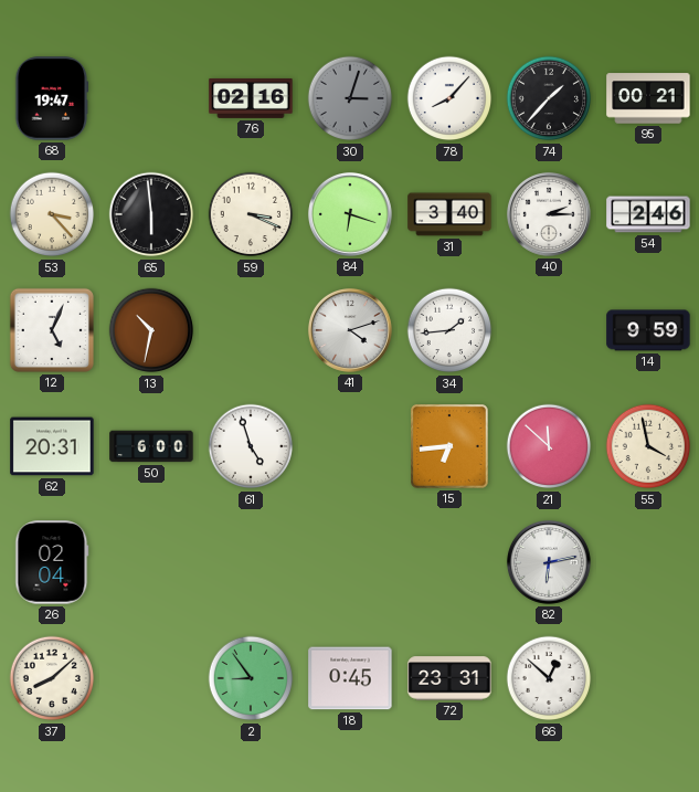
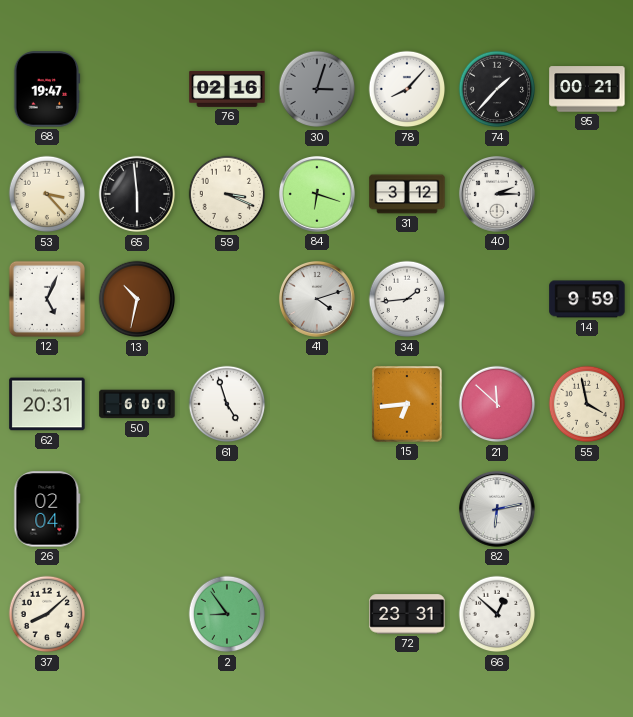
31: 3:40 -> 3:12 (407, 194)
54: 2:46 -> none (648, 214)
18: 0:45 -> none (350, 678)
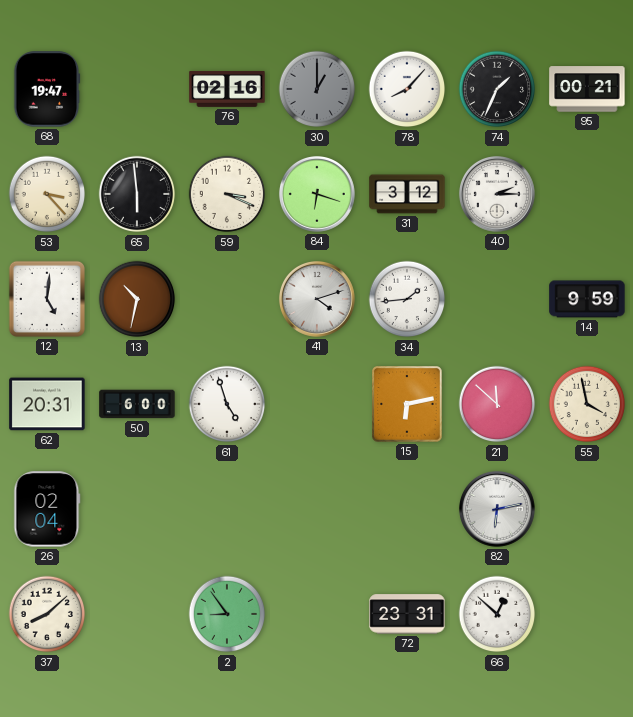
30: 3:03 -> 1:00 (317, 89)
74: 1:37 -> 1:34 (497, 89)
12: 5:04 -> 5:01 (47, 299)
15: 6:44 -> 6:13 (407, 404)
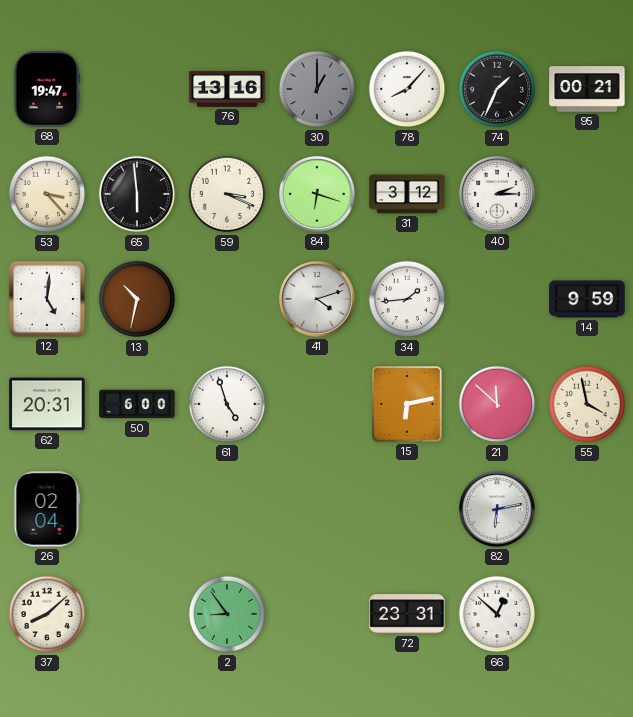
76: 02:16 -> 13:16 (227, 89)
